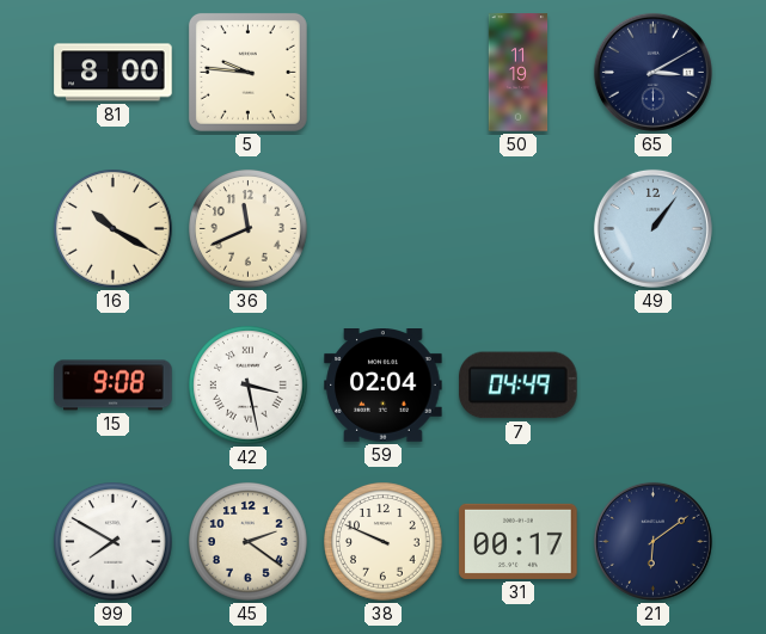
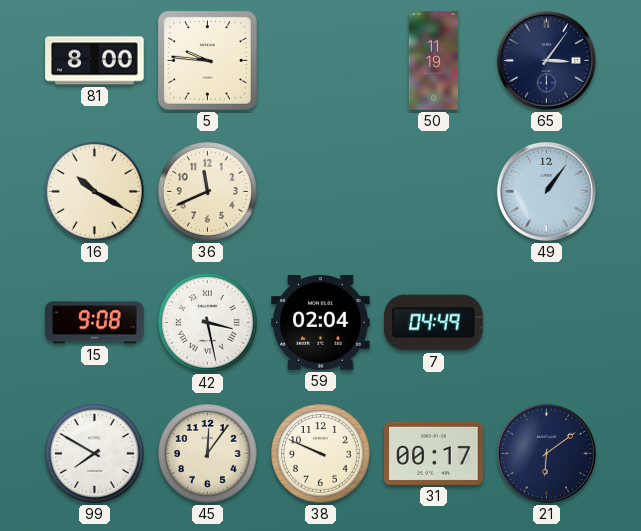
65: 3:10 -> 3:06 (546, 60)
45: 2:21 -> 12:06 (208, 454)
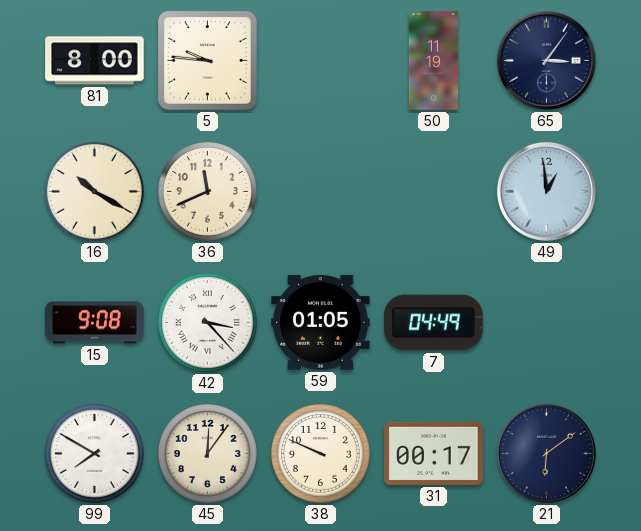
49: 1:06 -> 12:59 (546, 191)
42: 3:28 -> 3:23 (208, 323)
59: 02:04 -> 01:05 (321, 323)
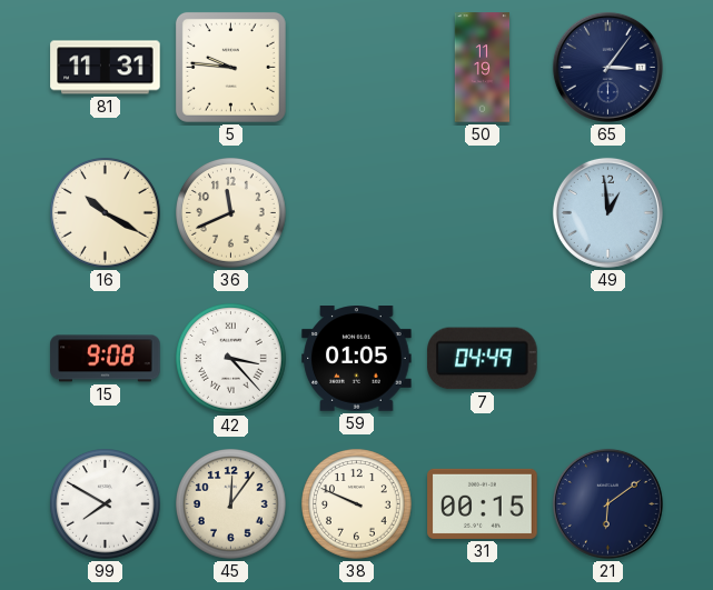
81: 8:00 -> 11:31 (106, 68)
31: 00:17 -> 00:15 (483, 503)
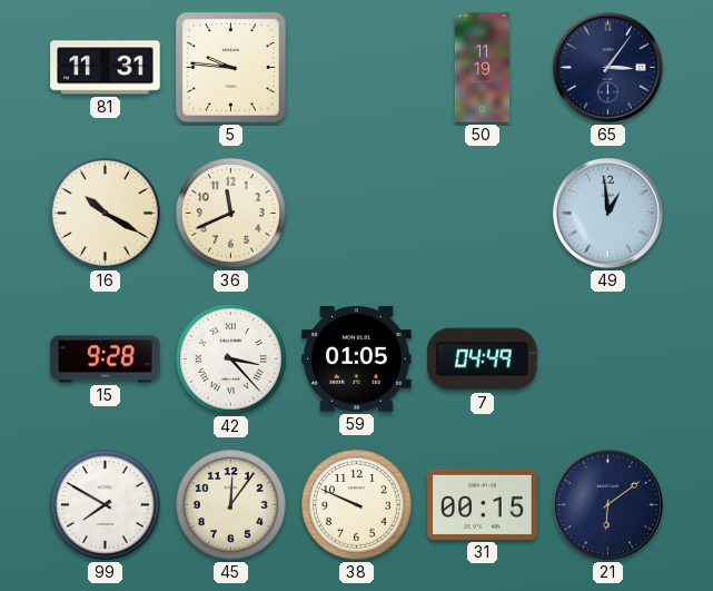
15: 9:08 -> 9:28 (106, 359)
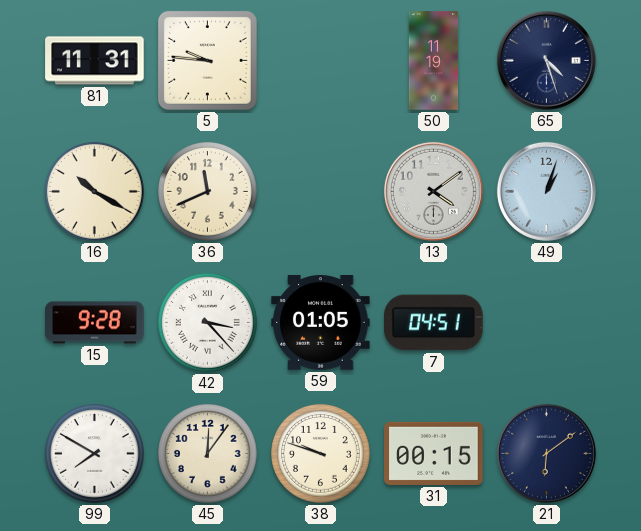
65: 3:06 -> 4:27 (546, 60)
13: none -> 4:09 (433, 191)
49: 12:59 -> 1:03 (546, 191)
7: 04:49 -> 04:51 (434, 323)
38: 9:49 -> 9:48 (321, 454)
